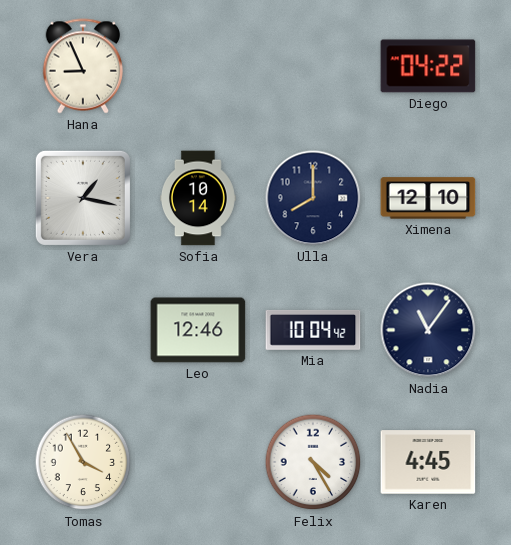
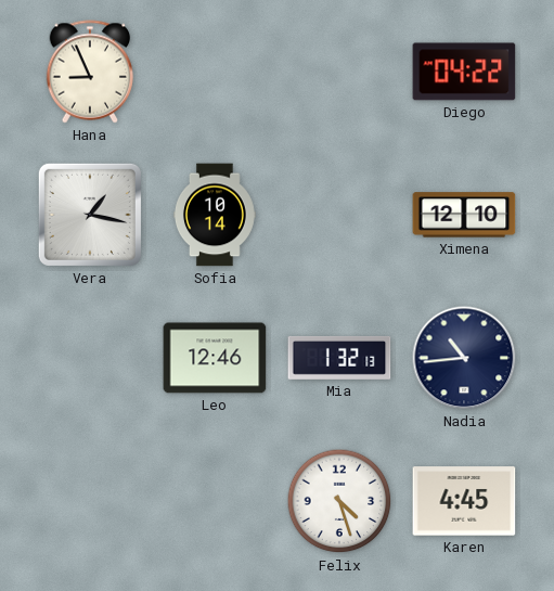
Ulla: 8:00 -> none (313, 198)
Mia: 10:04 -> 1:32 (339, 358)
Nadia: 11:06 -> 10:44 (464, 358)
Tomas: 3:55 -> none (83, 462)
Felix: 4:25 -> 4:27 (339, 501)
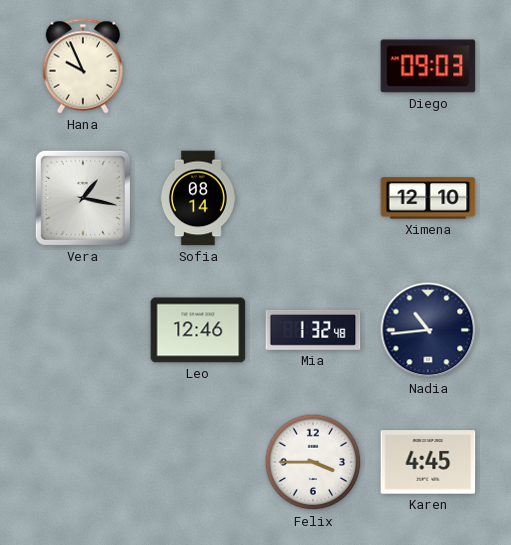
Hana: 8:56 -> 9:56 (83, 66)
Diego: 04:22 -> 09:03 (428, 66)
Sofia: 10:14 -> 08:14 (198, 198)
Mia: 1:32:13 -> 1:32:48 (313, 330)
Felix: 4:27 -> 3:45 (313, 462)
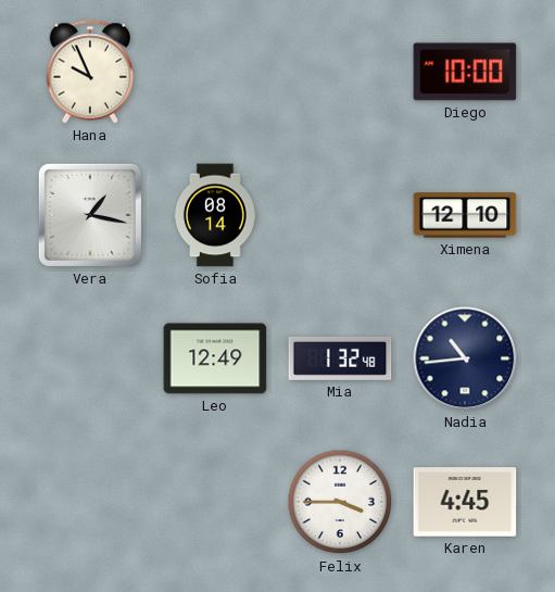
Diego: 09:03 -> 10:00 (465, 72)
Leo: 12:46 -> 12:49 (215, 358)
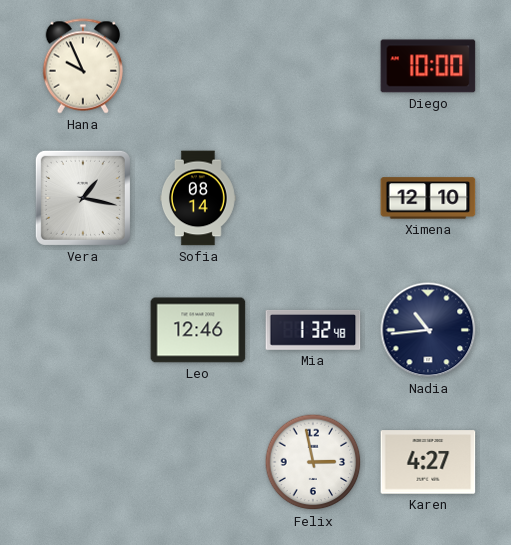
Leo: 12:49 -> 12:46 (198, 330)
Felix: 3:45 -> 2:58 (313, 462)
Karen: 4:45 -> 4:27 (428, 462)
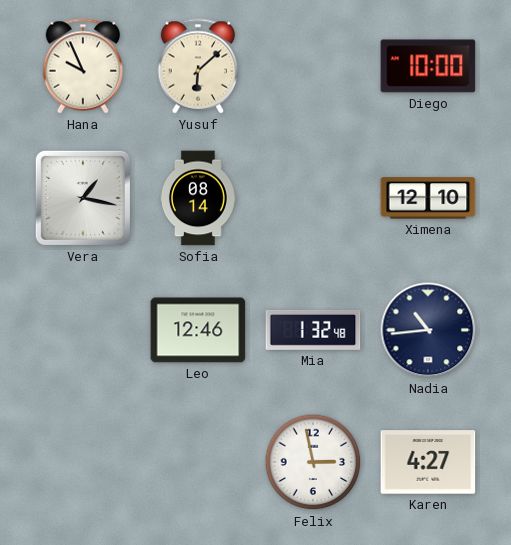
Yusuf: none -> 6:08 (198, 66)
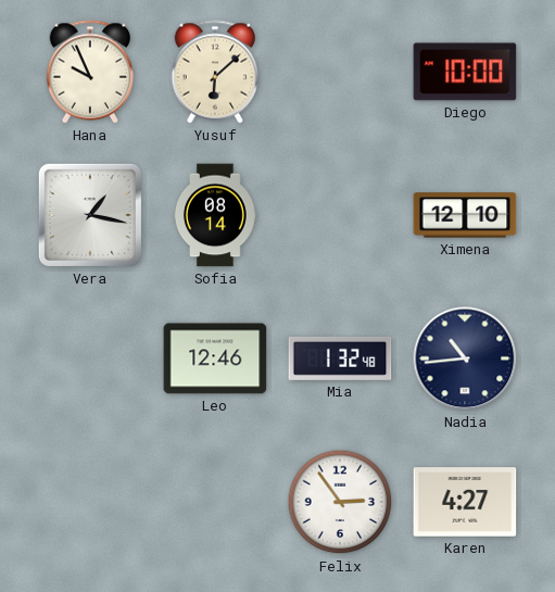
Felix: 2:58 -> 2:54 (340, 502)
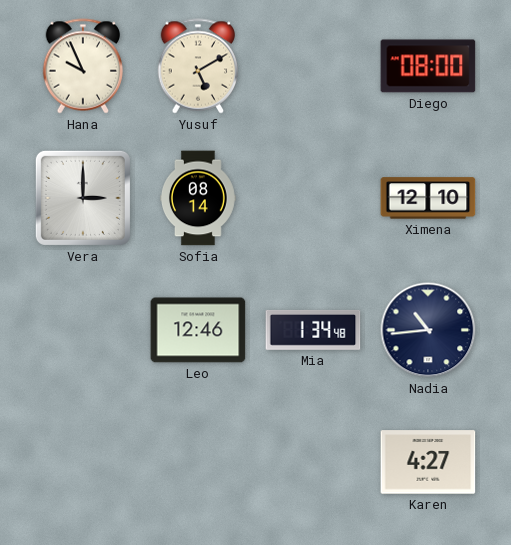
Yusuf: 6:08 -> 5:10 (198, 66)
Diego: 10:00 -> 08:00 (428, 66)
Vera: 1:17 -> 3:00 (83, 198)
Mia: 1:32 -> 1:34 (313, 330)
Felix: 2:54 -> none (340, 502)
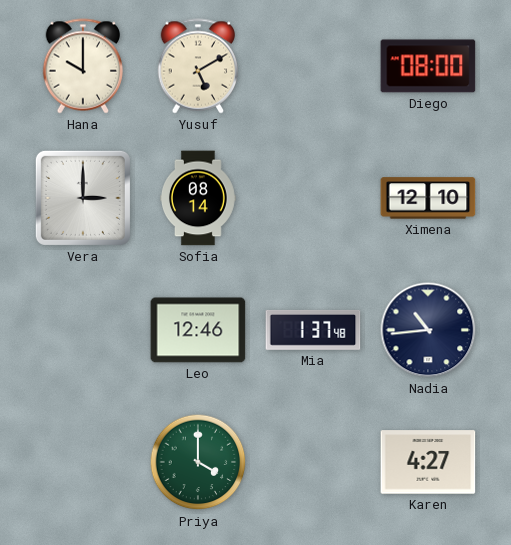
Hana: 9:56 -> 10:00 (83, 66)
Mia: 1:34 -> 1:37 (313, 330)
Priya: none -> 4:00 (198, 462)
